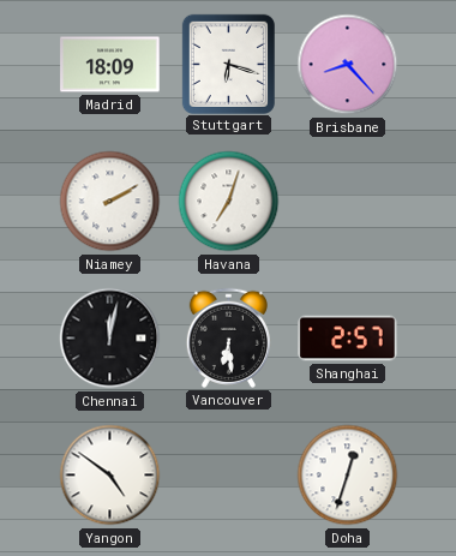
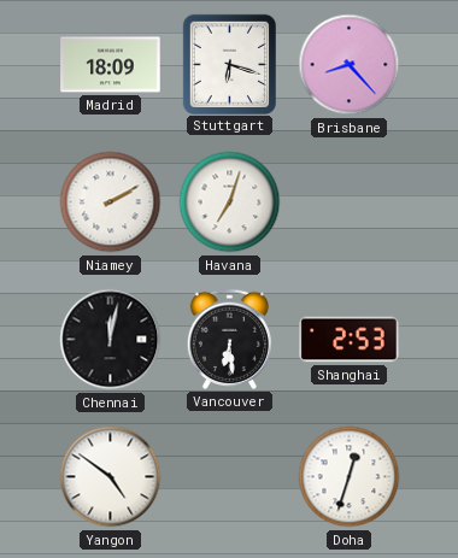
Shanghai: 2:57 -> 2:53 (350, 340)
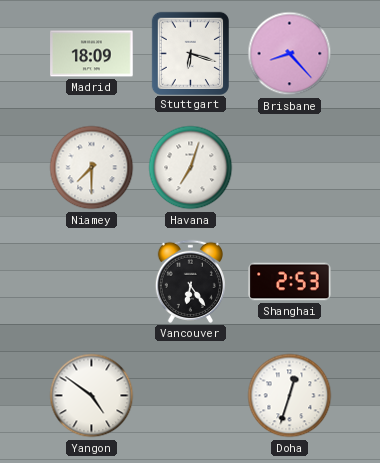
Niamey: 2:10 -> 7:30 (92, 168)
Chennai: 12:02 -> none (111, 340)
Vancouver: 6:29 -> 6:24 (190, 281)
